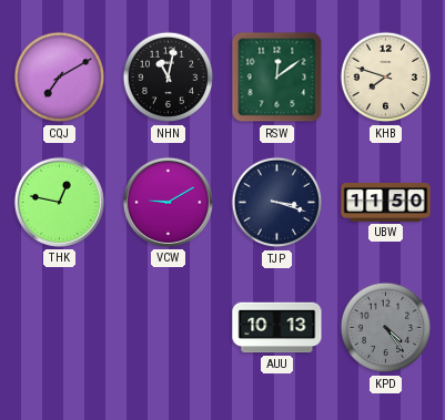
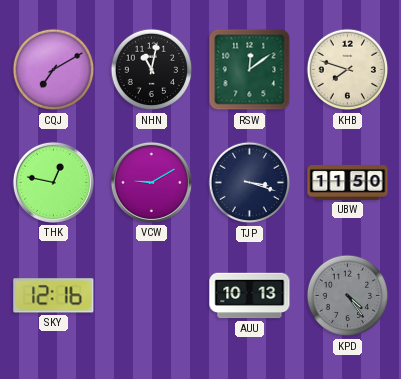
SKY: none -> 12:16 (54, 296)
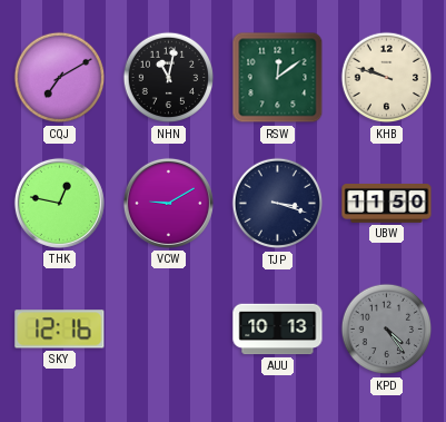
KHB: 7:48 -> 9:48 (387, 78)
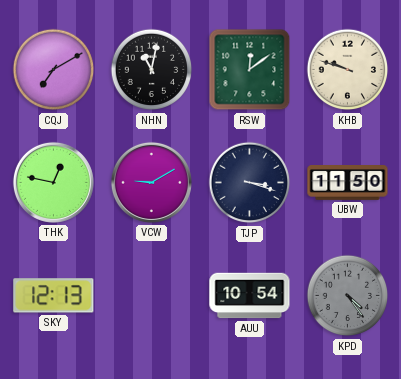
SKY: 12:16 -> 12:13 (54, 296)
AUU: 10:13 -> 10:54 (250, 296)
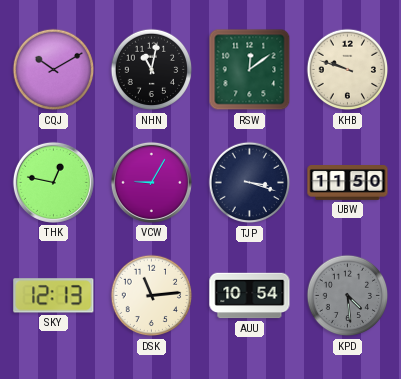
CQJ: 7:10 -> 10:10 (54, 70)
VCW: 9:10 -> 9:05 (151, 182)
DSK: none -> 11:14 (152, 296)
KPD: 4:24 -> 4:29 (348, 296)
